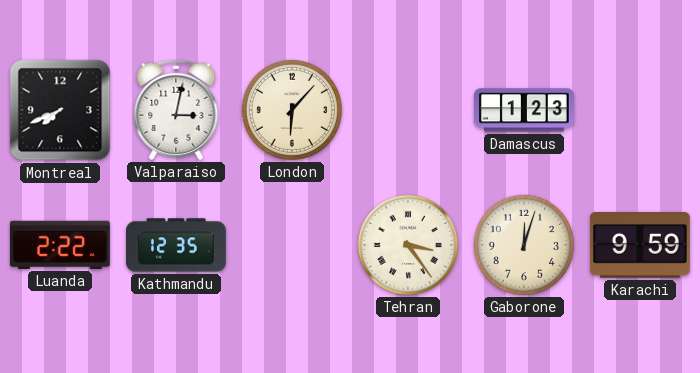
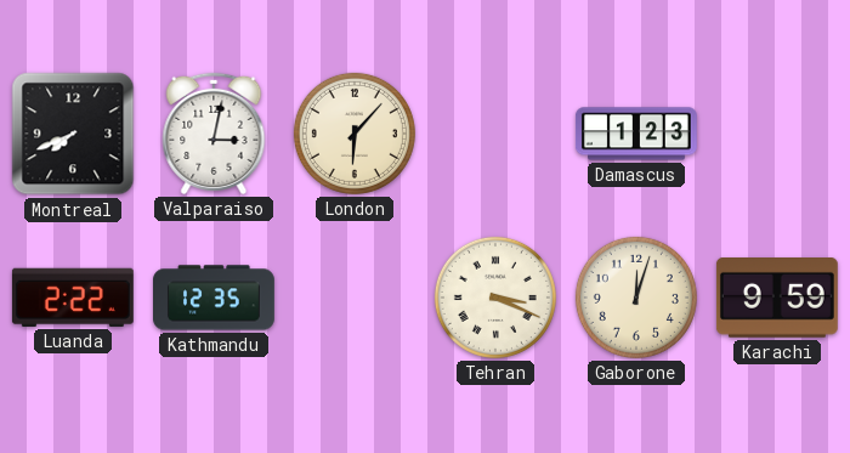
Tehran: 3:24 -> 3:19 (495, 298)
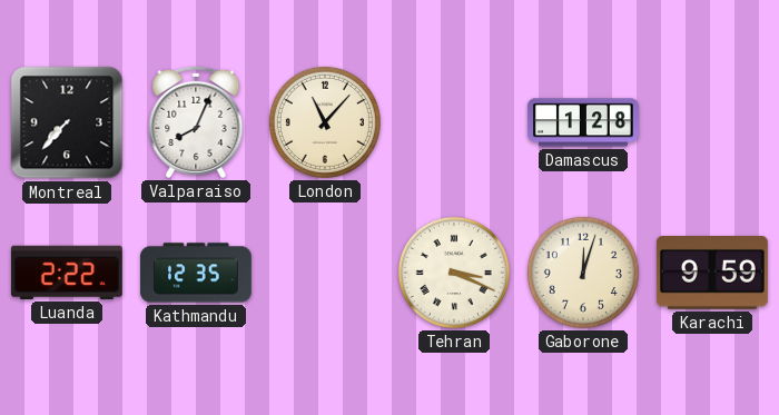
Montreal: 7:41 -> 7:37 (67, 122)
Valparaiso: 3:02 -> 8:04 (196, 122)
London: 6:07 -> 11:07 (325, 122)
Damascus: 1:23 -> 1:28 (583, 122)
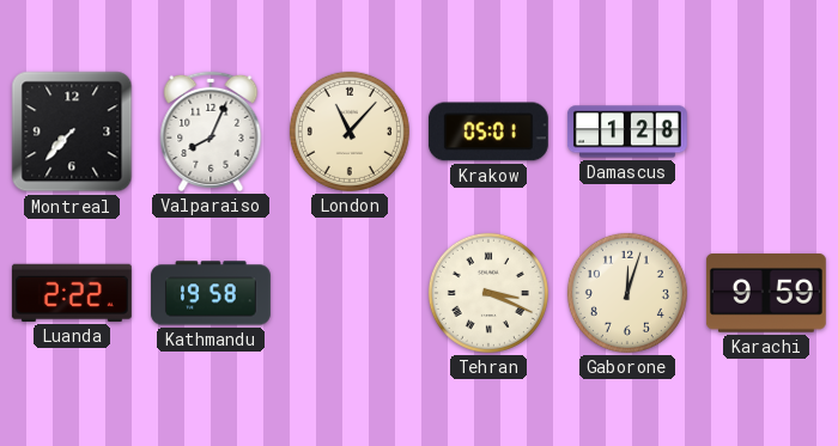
Krakow: none -> 05:01 (488, 132)
Kathmandu: 12:35 -> 19:58 (212, 293)
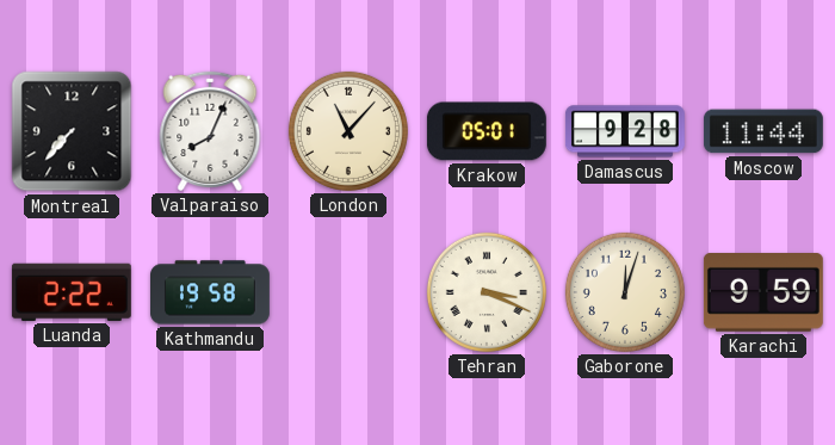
Damascus: 1:28 -> 9:28 (625, 131)
Moscow: none -> 11:44 (763, 131)
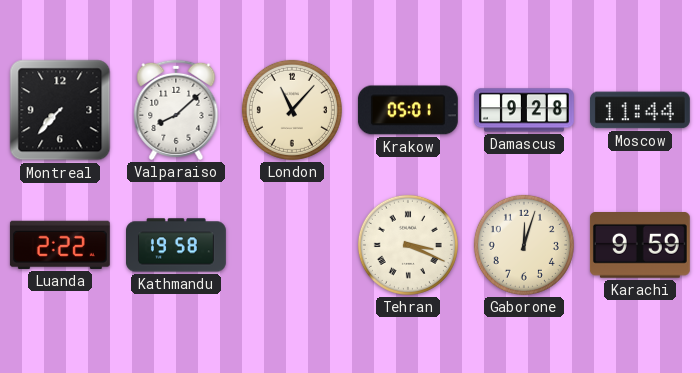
Valparaiso: 8:04 -> 8:08 (176, 110)
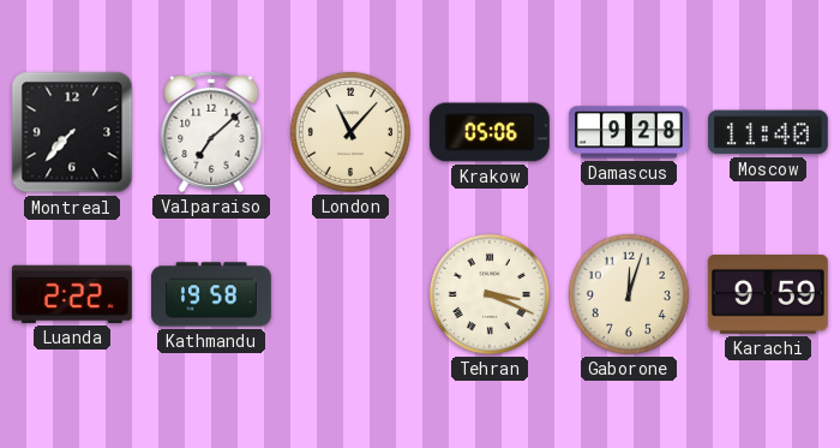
Valparaiso: 8:08 -> 7:08 (211, 132)
Krakow: 05:01 -> 05:06 (490, 132)
Moscow: 11:44 -> 11:40 (768, 132)
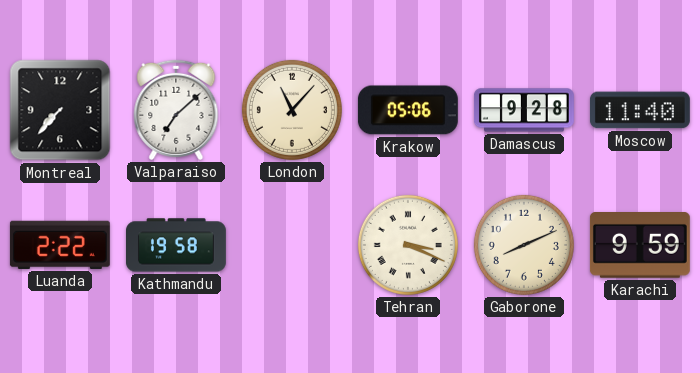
Gaborone: 12:03 -> 8:11 (524, 245)
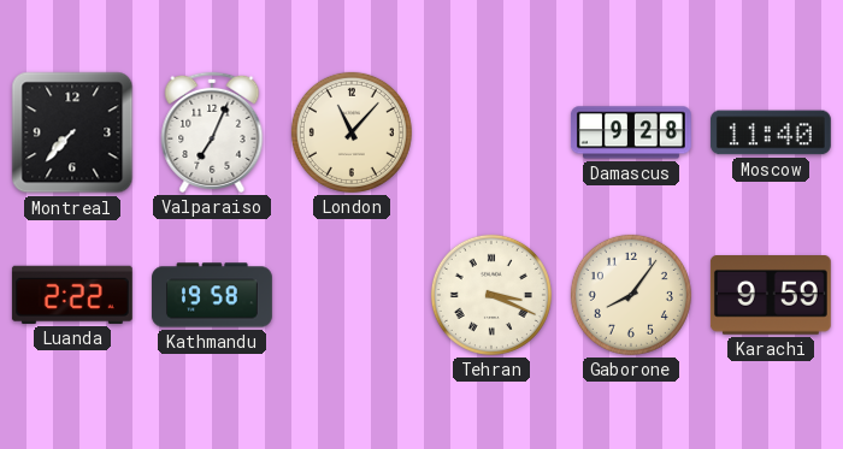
Valparaiso: 7:08 -> 7:04 (212, 132)
Krakow: 05:06 -> none (408, 110)
Gaborone: 8:11 -> 8:06 (631, 295)
